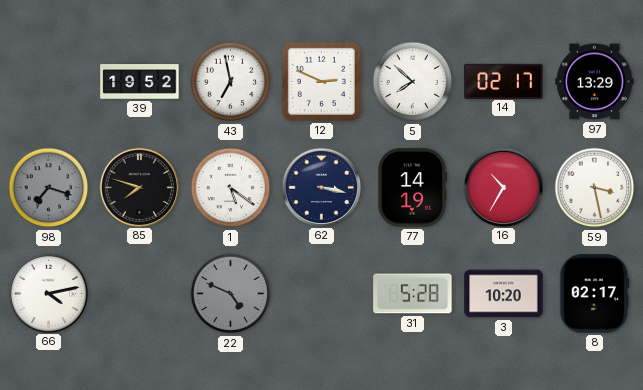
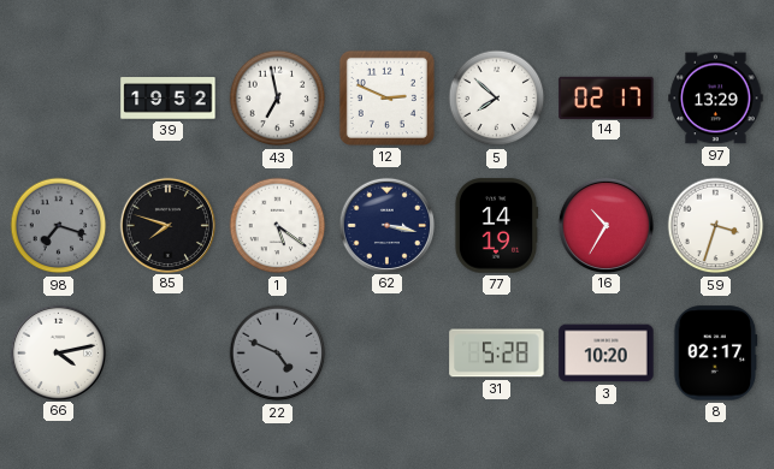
59: 3:28 -> 3:33 (716, 226)
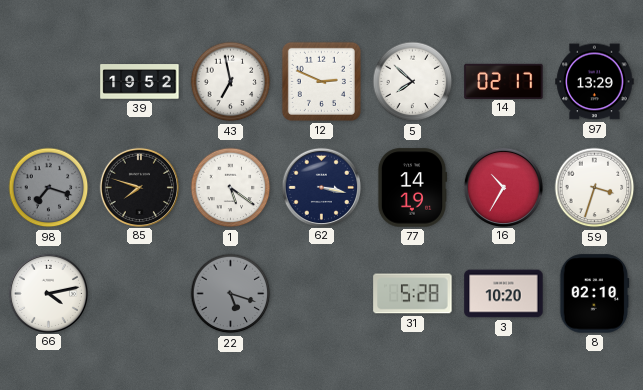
22: 4:49 -> 5:18 (231, 294)
8: 02:17 -> 02:10 (595, 294)
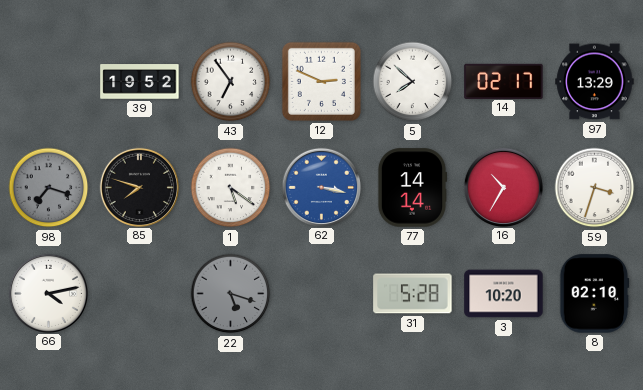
43: 6:58 -> 6:54 (231, 82)
62 dial: navy -> blue (321, 187)
77: 14:19 -> 14:14 (412, 188)
